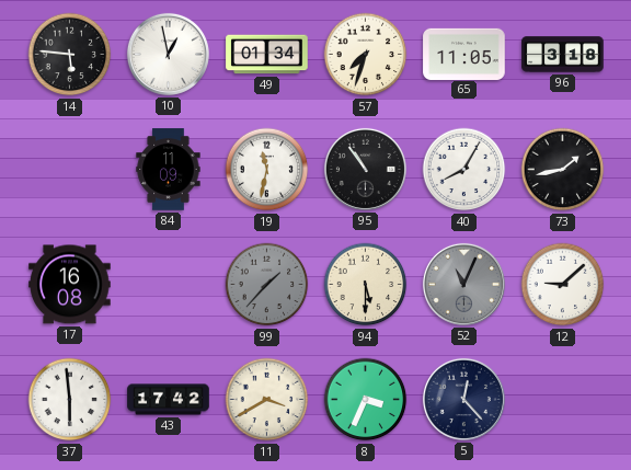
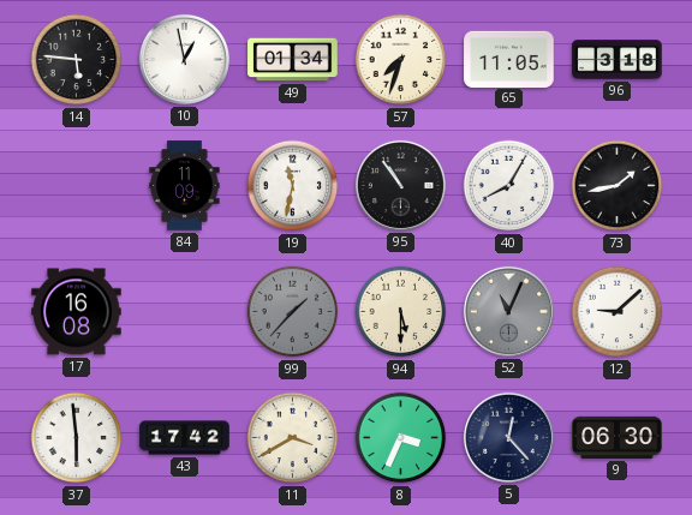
9: none -> 06:30 (618, 437)
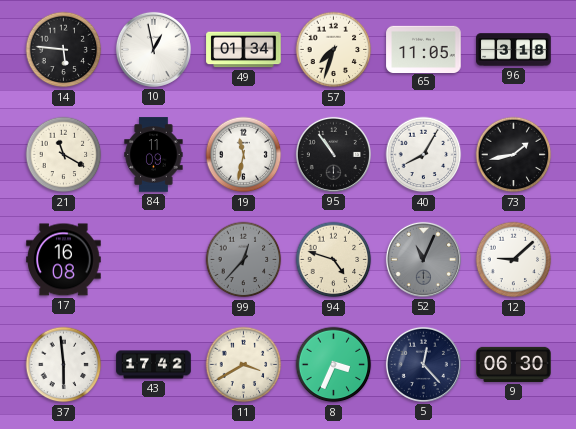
21: none -> 11:20 (64, 155)
99: 1:37 -> 12:37 (244, 260)
94: 5:30 -> 4:48 (334, 260)
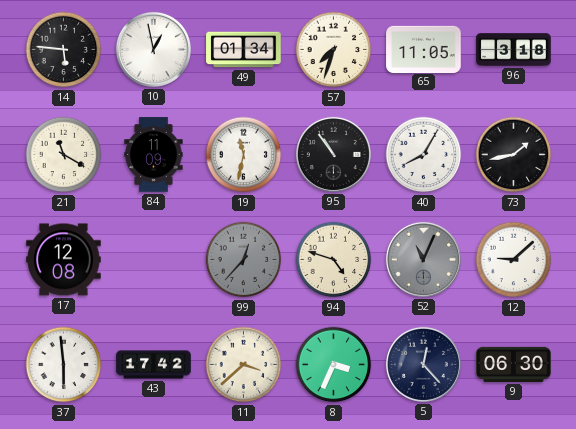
17: 16:08 -> 12:08 (64, 260)
11: 3:40 -> 3:38 (244, 365)
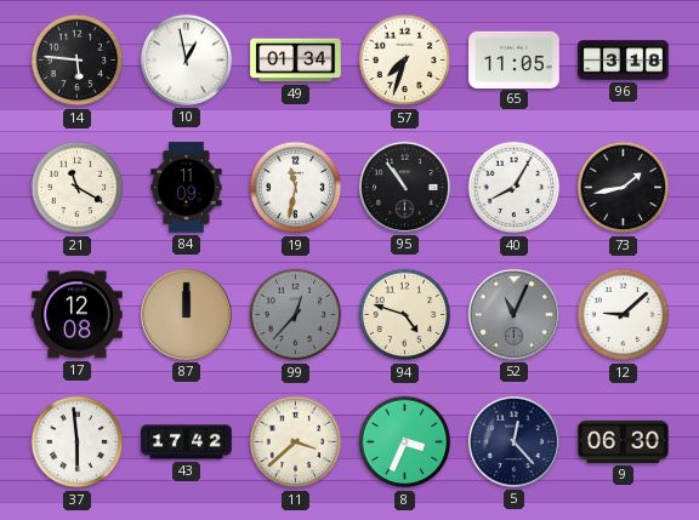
87: none -> 12:00 (186, 314)
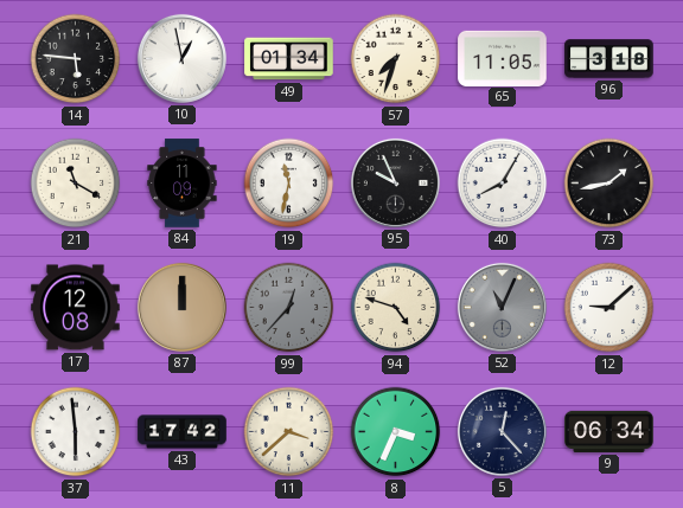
95: 10:54 -> 9:56 (395, 182)
9: 06:30 -> 06:34 (609, 431)
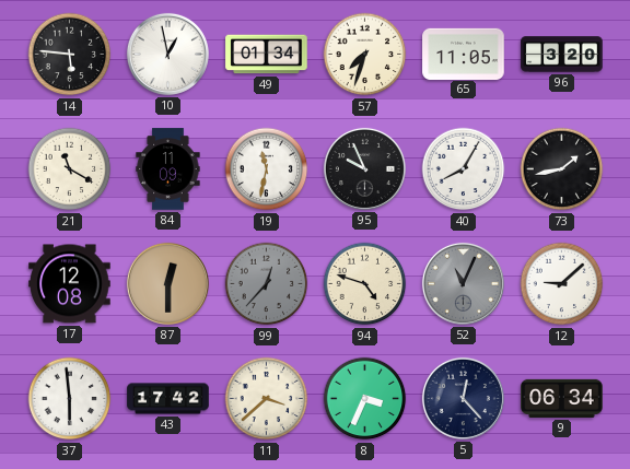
96: 3:18 -> 3:20 (562, 55)
87: 12:00 -> 12:30 (167, 283)
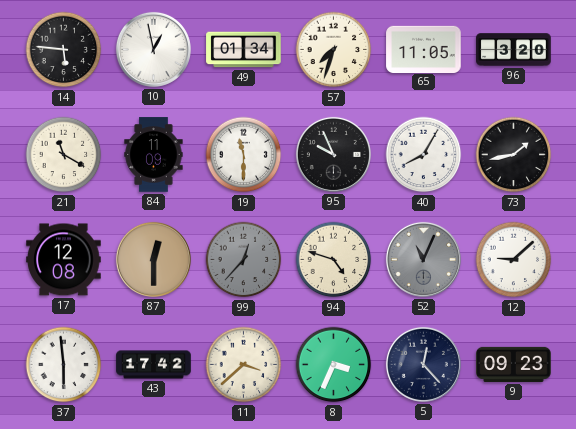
19: 11:32 -> 11:30 (244, 155)
9: 06:34 -> 09:23 (514, 364)
